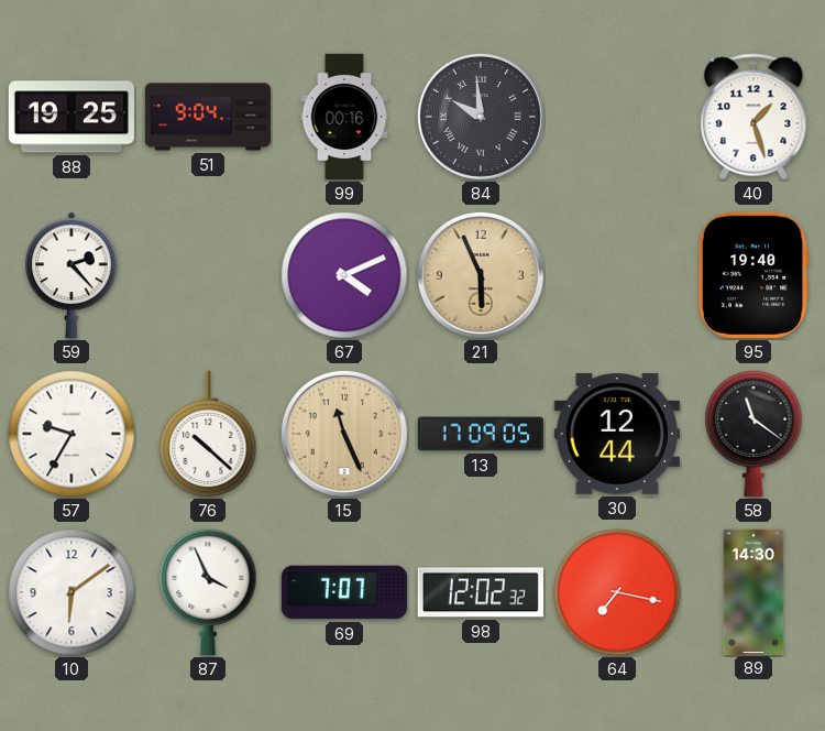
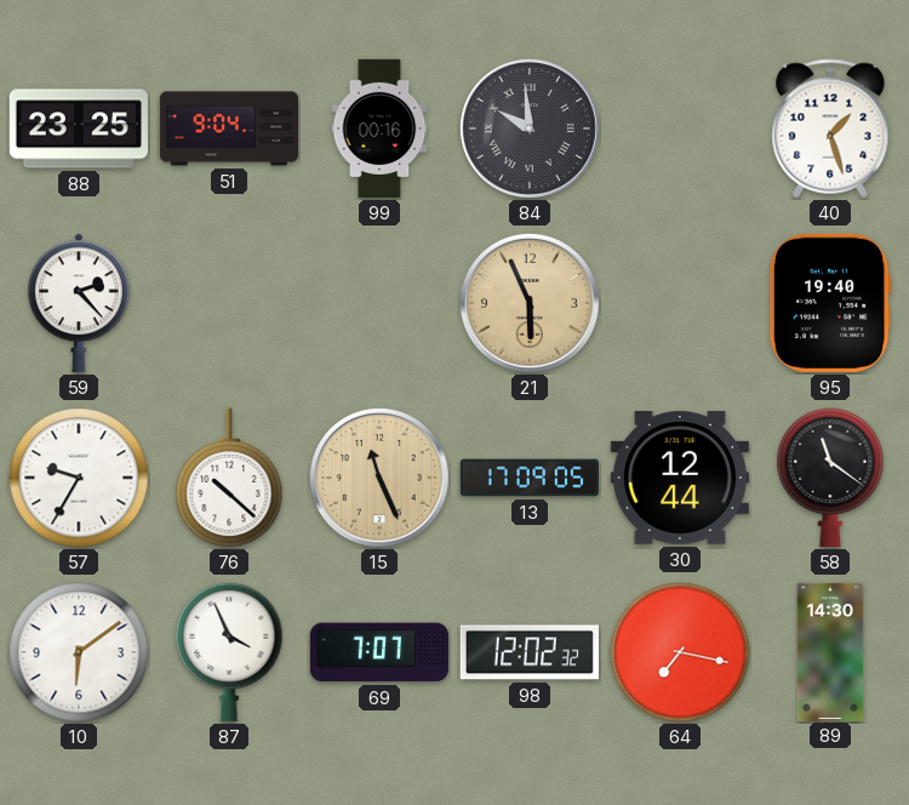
88: 19:25 -> 23:25 (79, 129)
67: 4:11 -> none (344, 275)
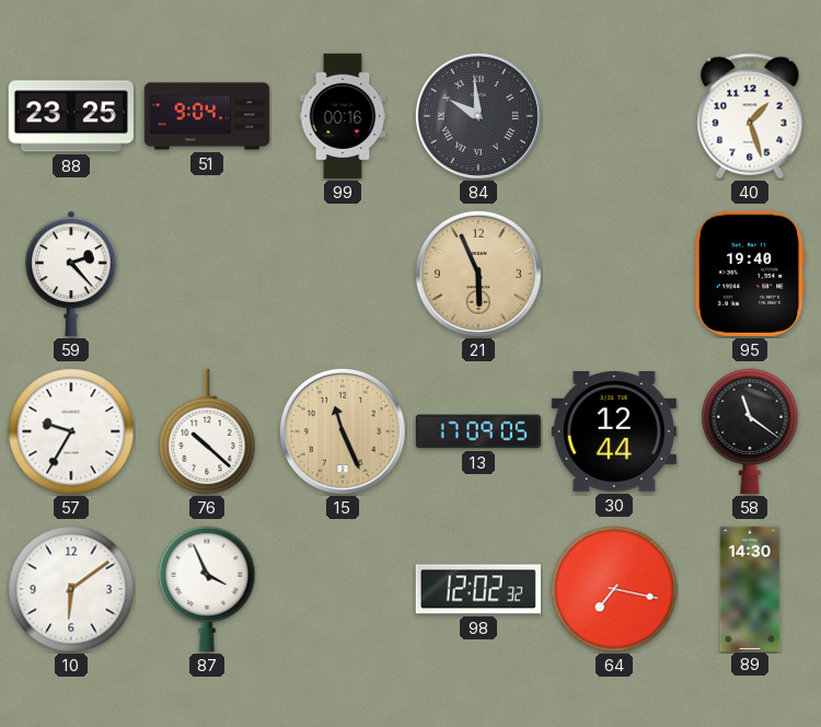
69: 7:07 -> none (379, 652)
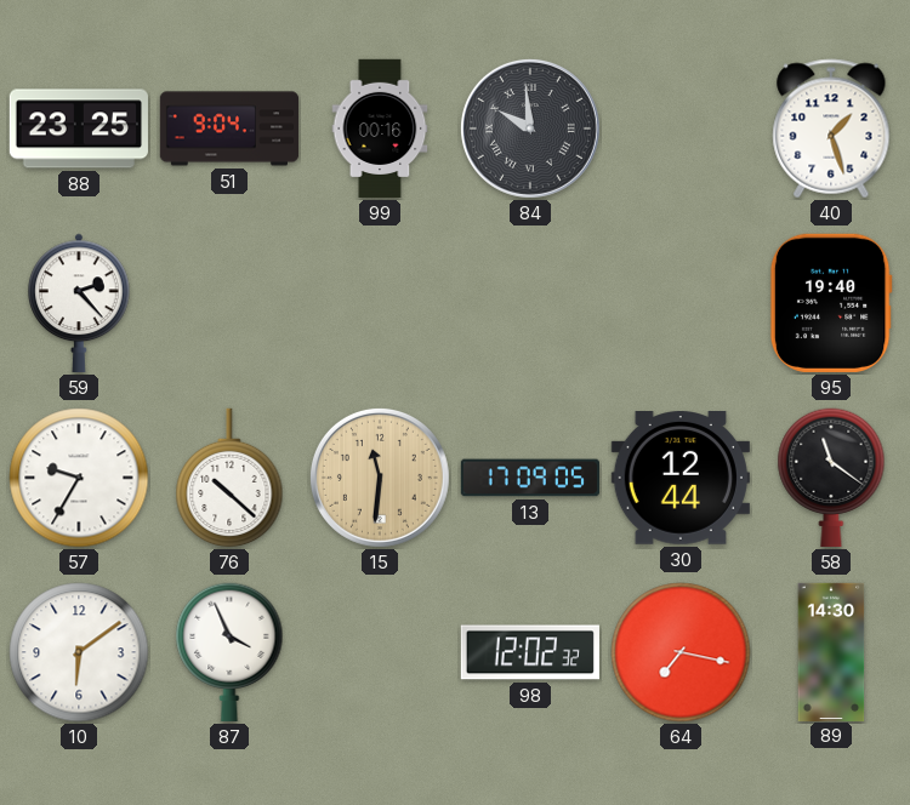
21: 5:56 -> none (478, 274)
15: 11:26 -> 11:31 (380, 478)
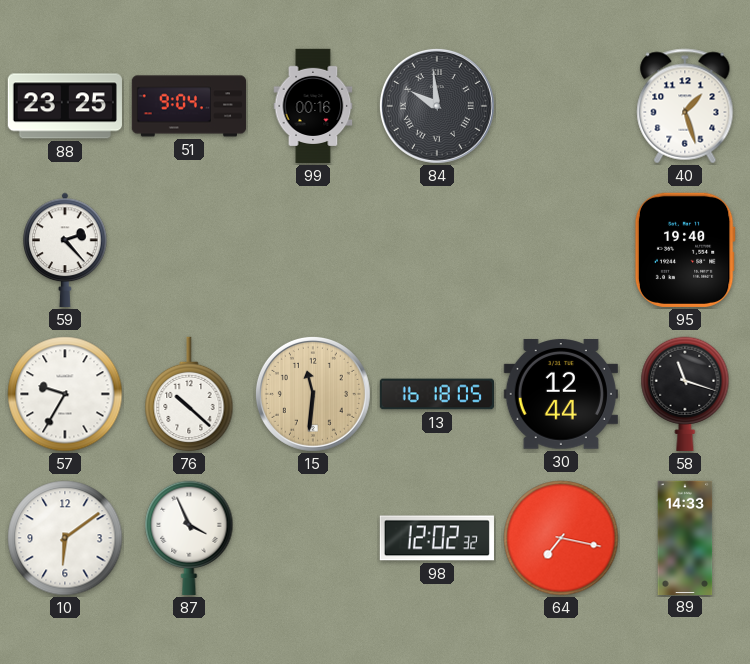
13: 17:09 -> 16:18 (436, 394)
58: 11:21 -> 11:18 (685, 394)
89: 14:30 -> 14:33 (685, 537)
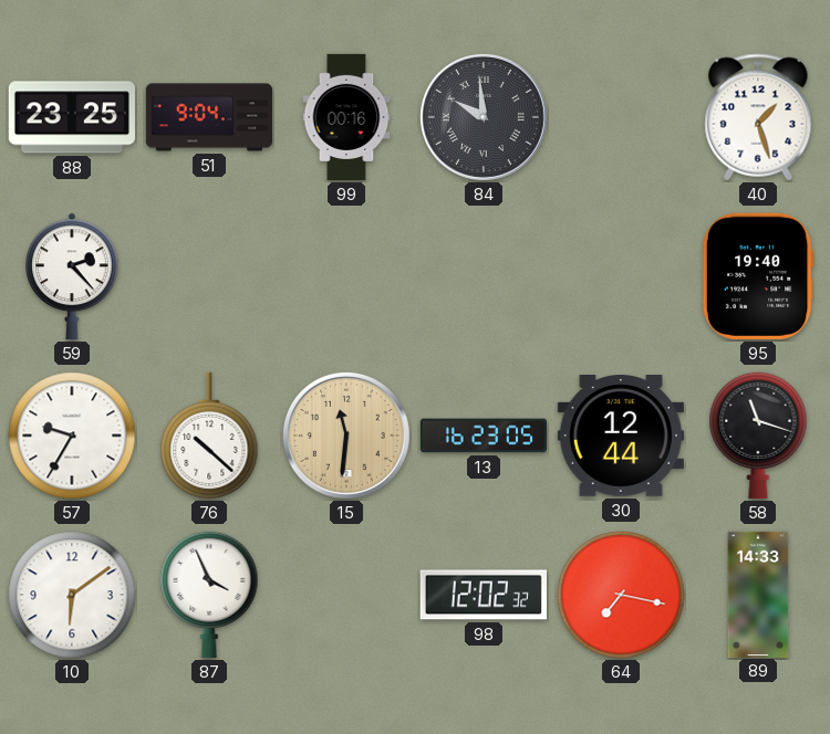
13: 16:18 -> 16:23 (483, 436)
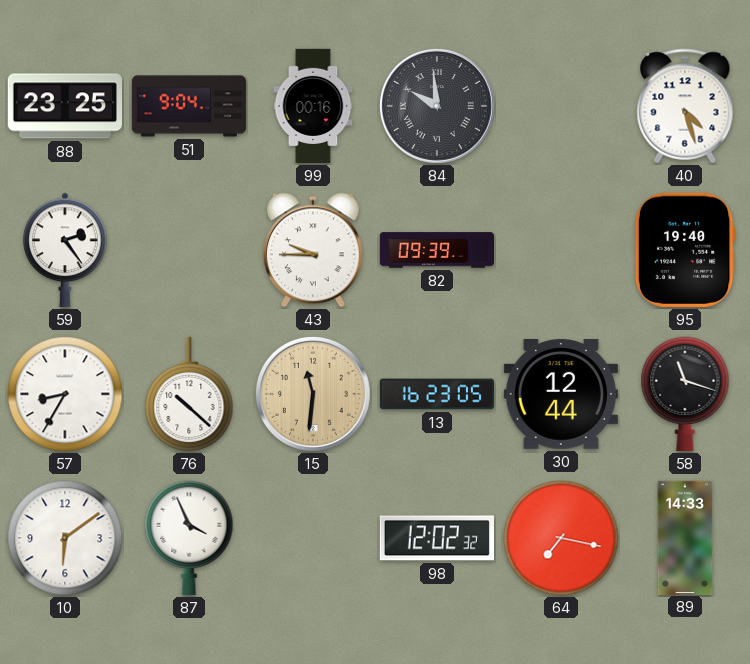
40: 1:27 -> 4:27 (685, 106)
59: 2:23 -> 2:24 (65, 250)
43: none -> 9:45 (314, 250)
82: none -> 09:39 (436, 250)
57: 9:35 -> 8:35 (65, 394)
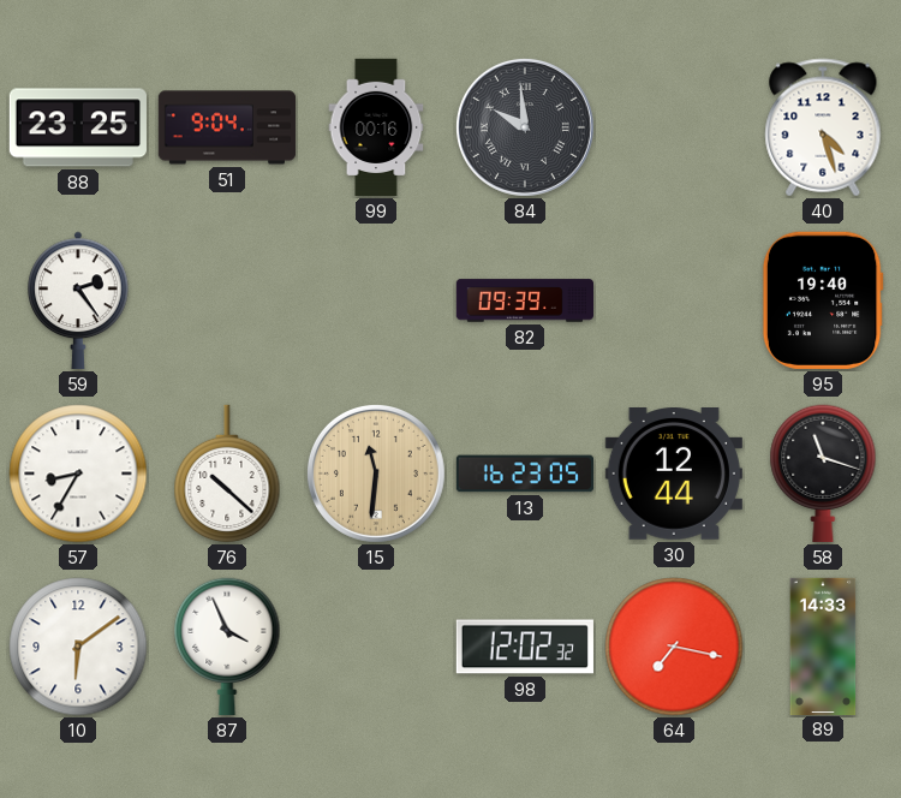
43: 9:45 -> none (314, 250)
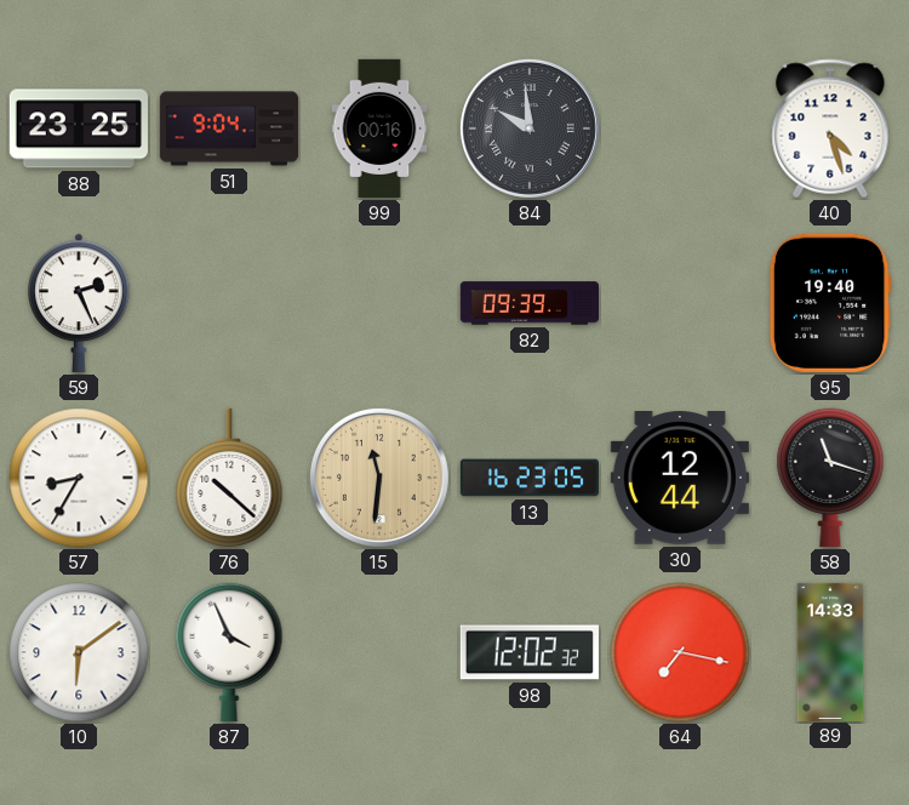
59: 2:24 -> 2:26 (79, 303)
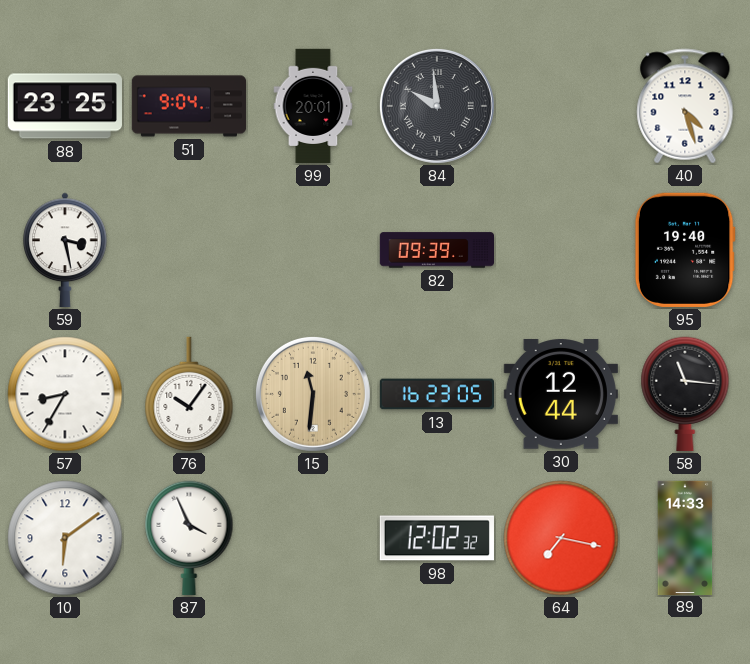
99: 00:16 -> 20:01 (313, 106)
59: 2:26 -> 3:28 (65, 250)
76: 10:22 -> 10:06 (189, 394)
58: 11:18 -> 11:16 (685, 394)
